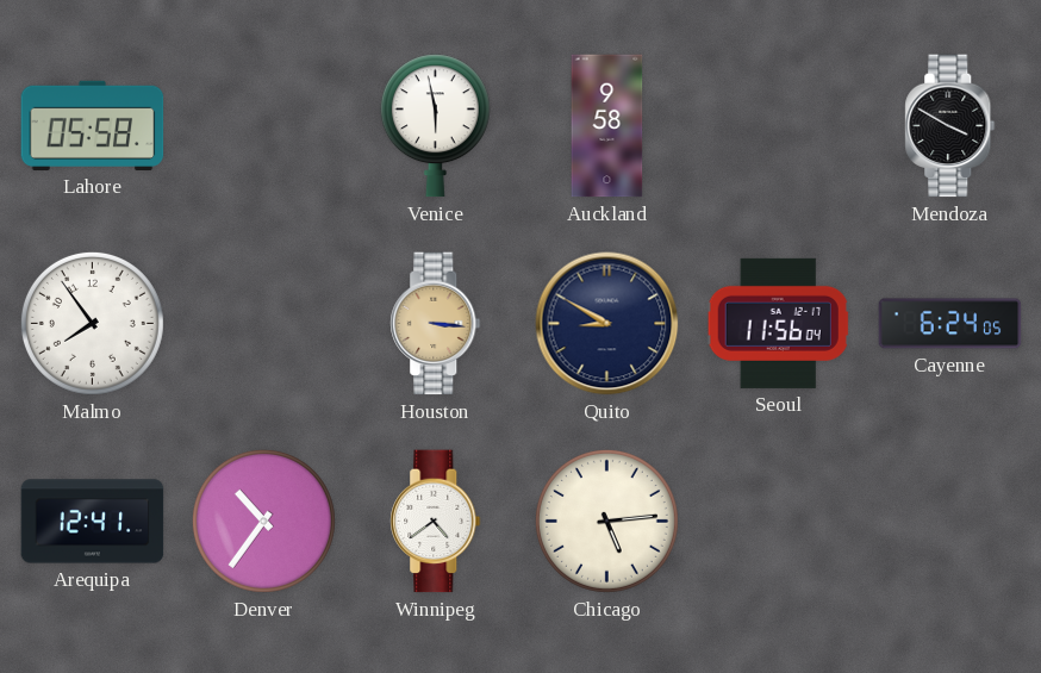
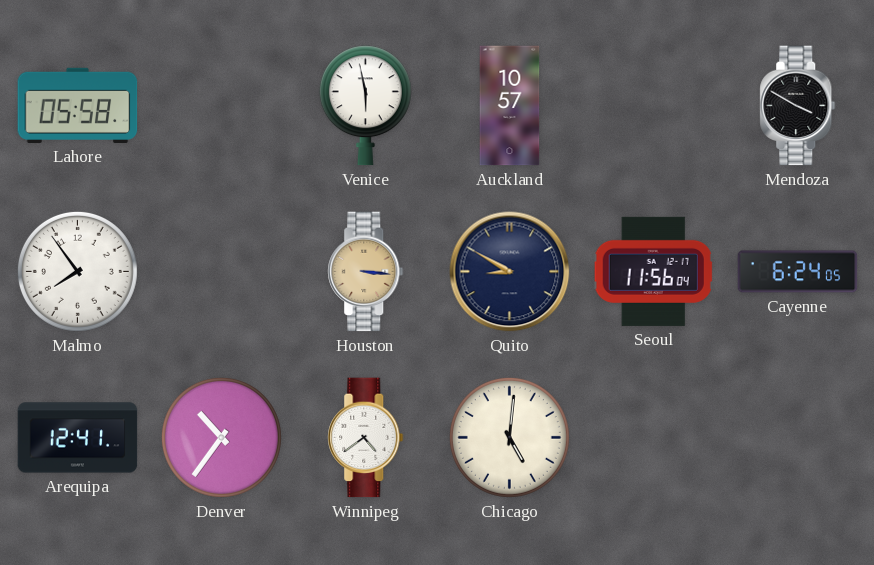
Auckland: 9:58 -> 10:57 (510, 106)
Chicago: 5:14 -> 5:01 (509, 437)
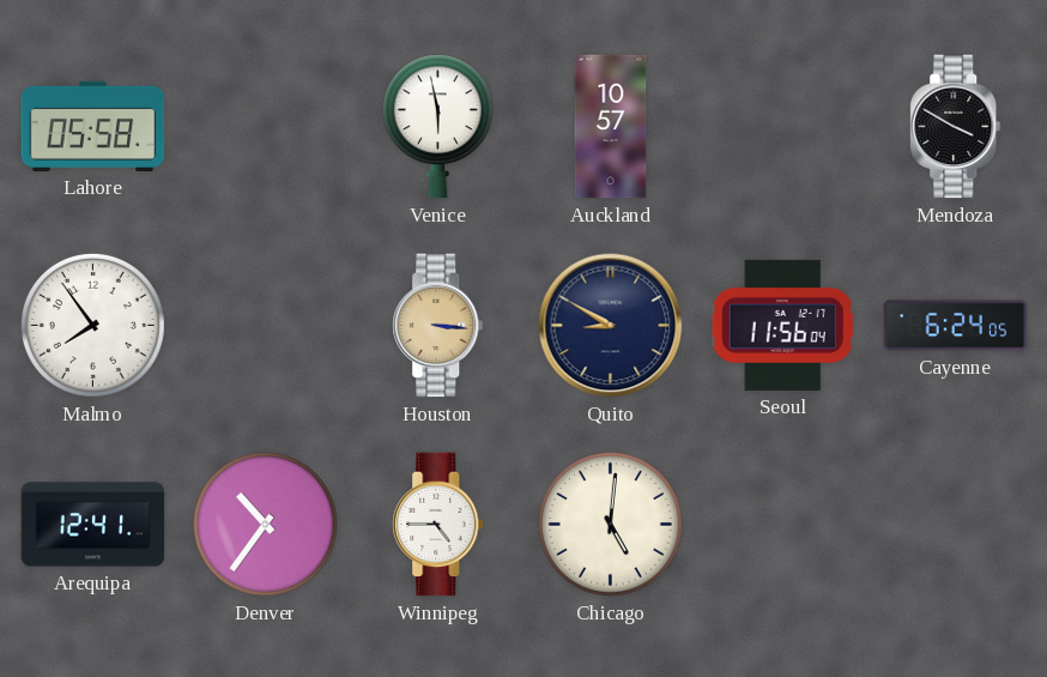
Winnipeg: 4:39 -> 4:45 (438, 525)
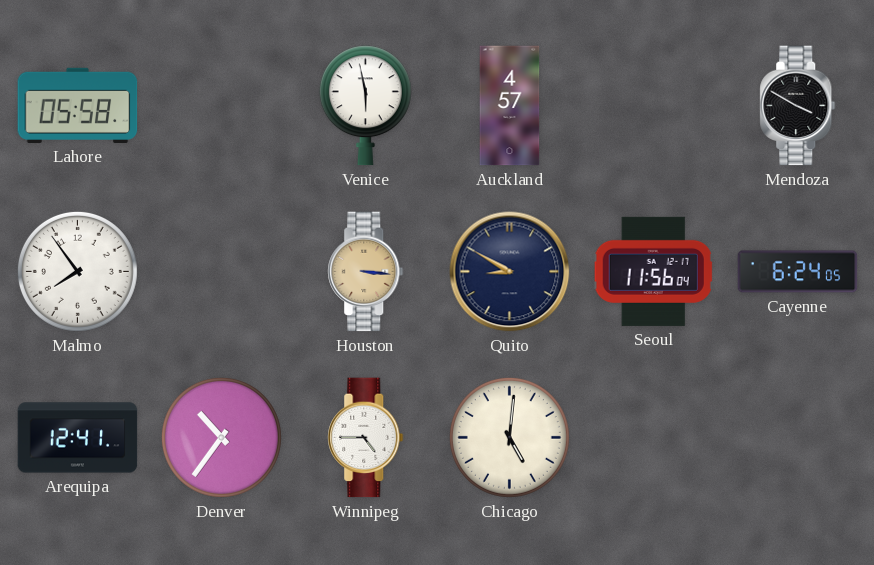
Auckland: 10:57 -> 4:57 (510, 106)
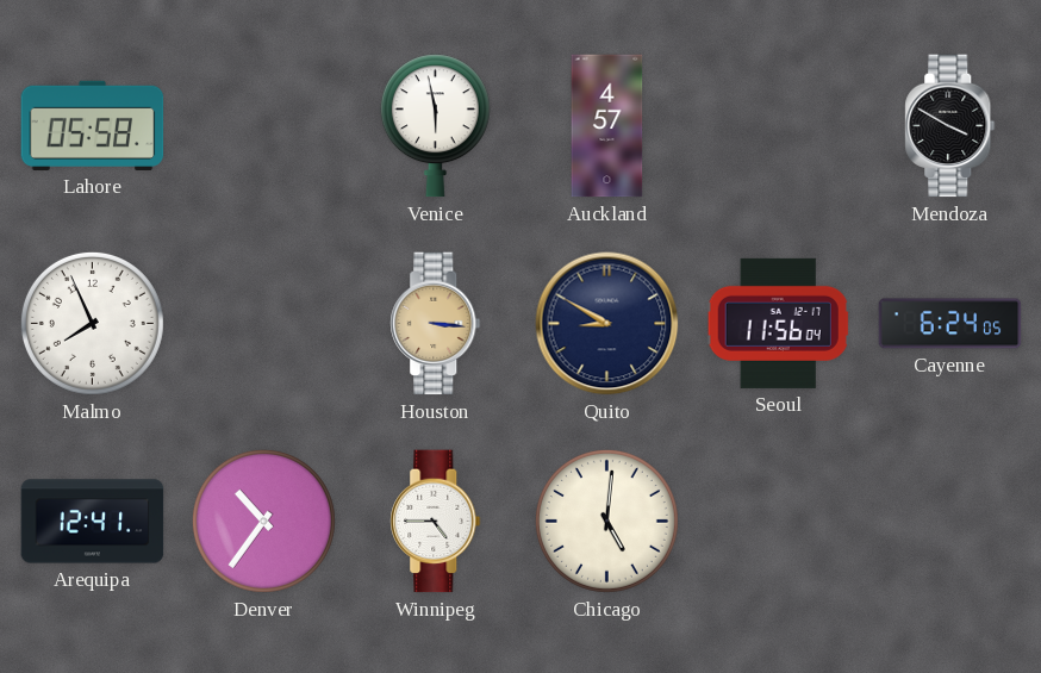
Malmo: 7:54 -> 7:56 (92, 323)
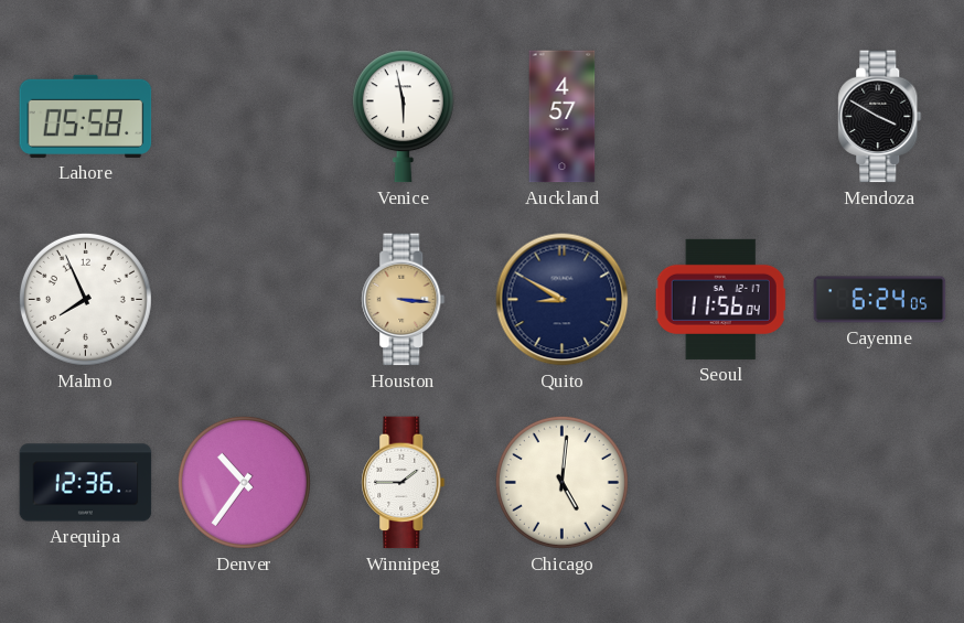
Arequipa: 12:41 -> 12:36 (86, 483)
Winnipeg: 4:45 -> 1:45 (404, 483)
